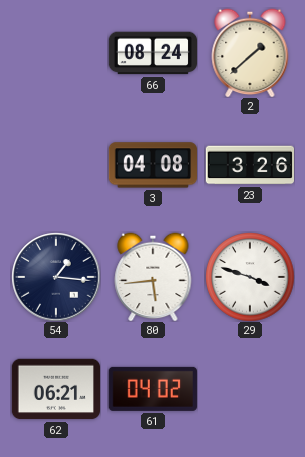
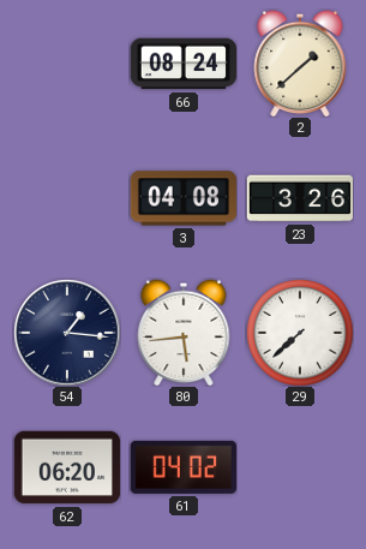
29: 3:48 -> 7:38 (300, 333)
62: 06:21 -> 06:20 (66, 467)
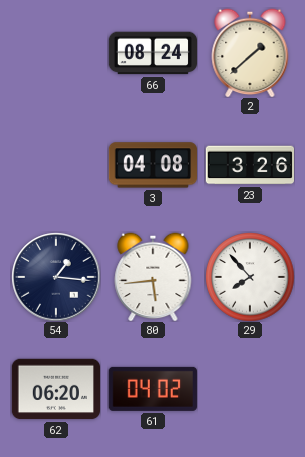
29: 7:38 -> 7:53 (250, 277)
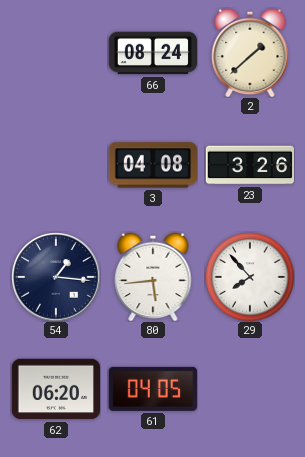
61: 04:02 -> 04:05 (153, 389)
